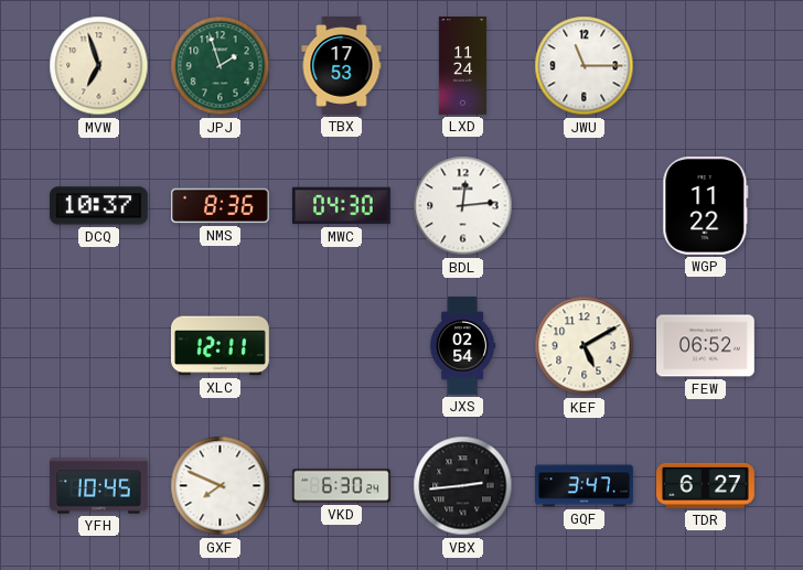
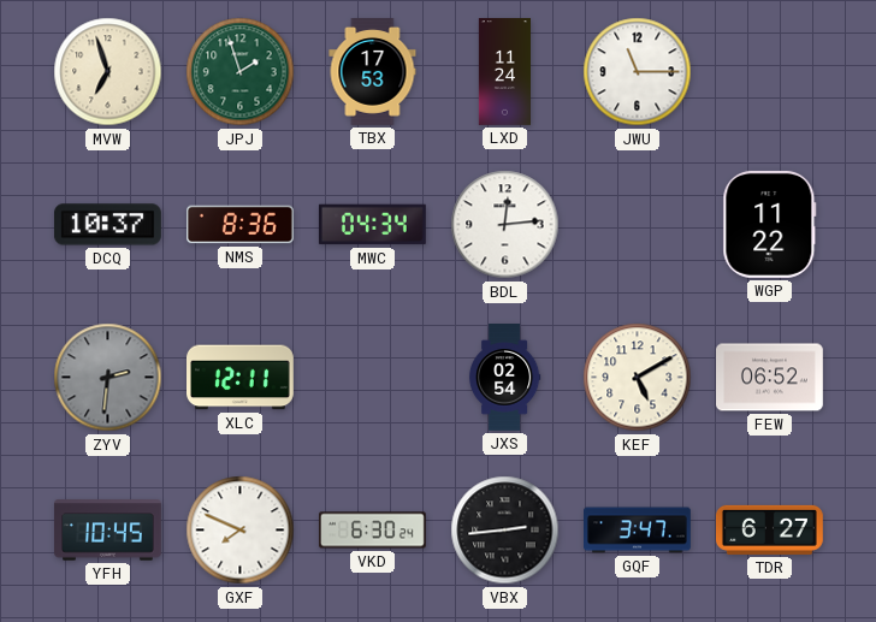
MWC: 04:30 -> 04:34 (372, 225)
ZYV: none -> 2:31 (108, 378)
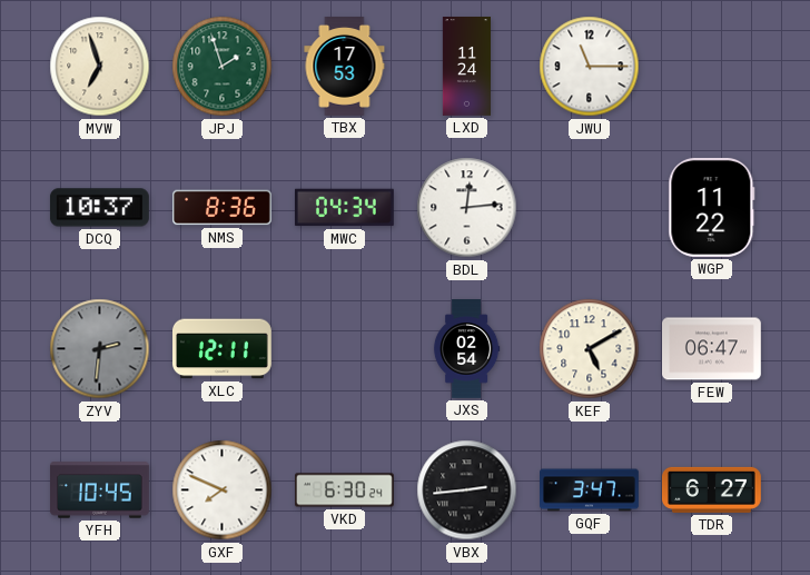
FEW: 06:52 -> 06:47 (712, 349)
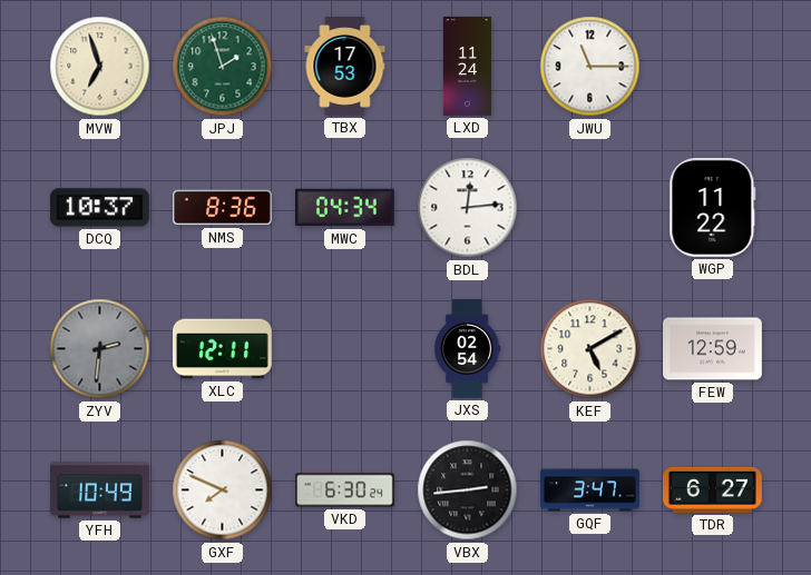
FEW: 06:47 -> 12:59 (713, 349)
YFH: 10:45 -> 10:49 (100, 490)
